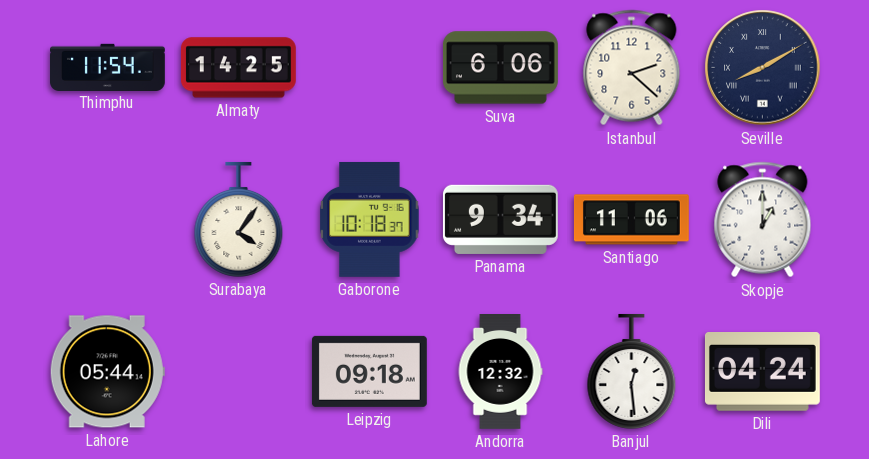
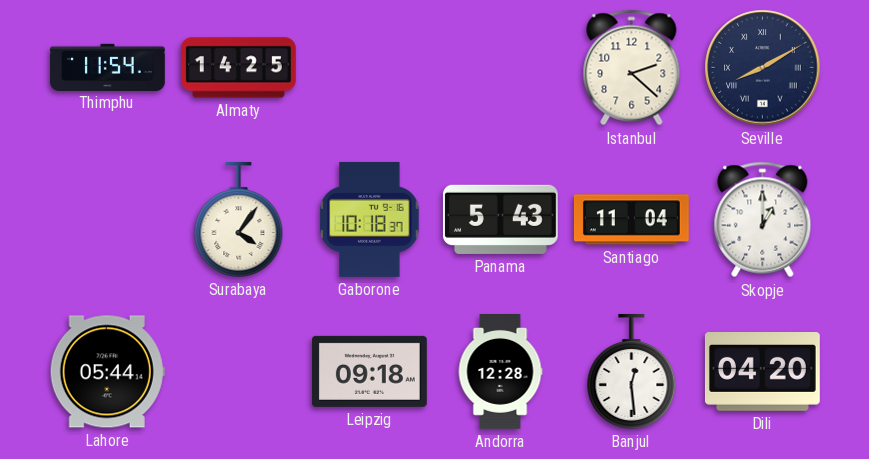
Suva: 6:06 -> none (500, 68)
Panama: 9:34 -> 5:43 (500, 219)
Santiago: 11:06 -> 11:04 (631, 220)
Andorra: 12:32 -> 12:28 (500, 372)
Dili: 04:24 -> 04:20 (762, 372)
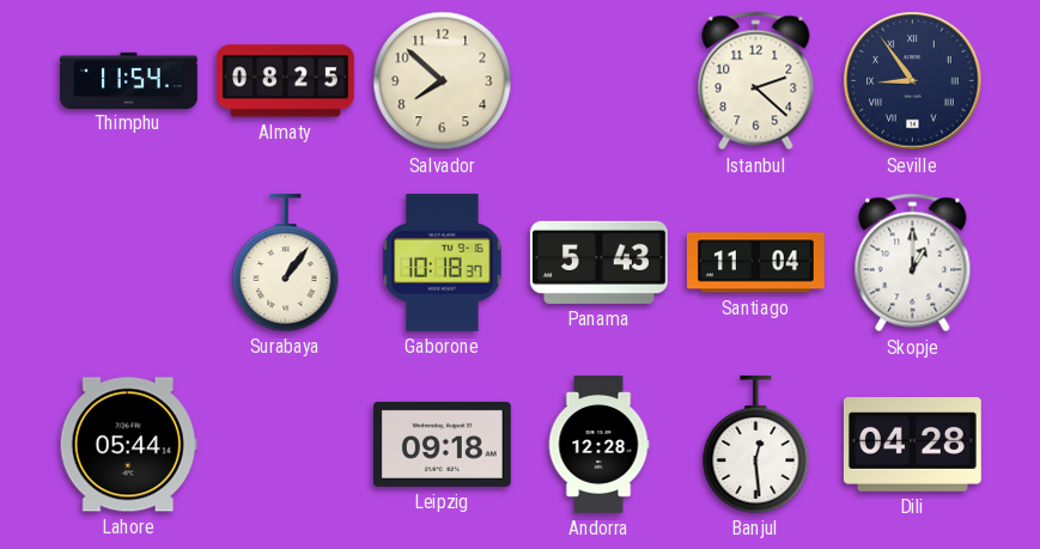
Almaty: 14:25 -> 08:25 (285, 81)
Salvador: none -> 7:52 (443, 81)
Seville: 8:10 -> 8:54 (913, 81)
Surabaya: 4:06 -> 1:06 (286, 262)
Dili: 04:20 -> 04:28 (912, 445)
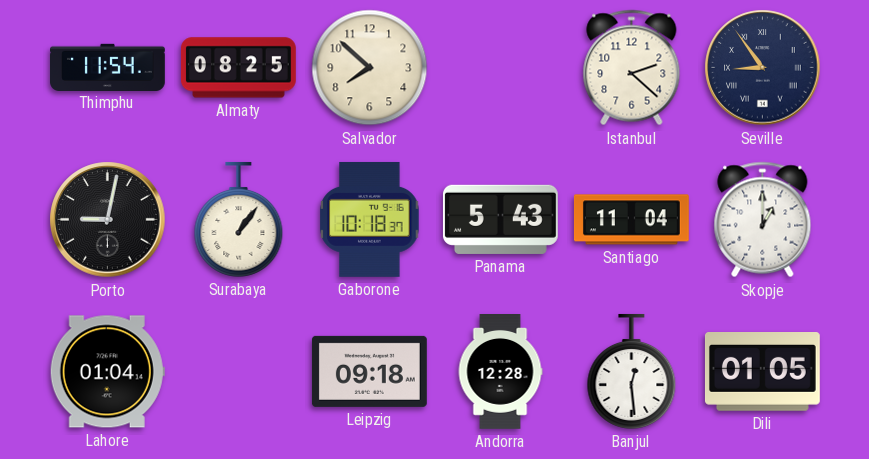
Porto: none -> 9:02 (108, 220)
Lahore: 05:44 -> 01:04 (107, 372)
Dili: 04:28 -> 01:05 (762, 372)
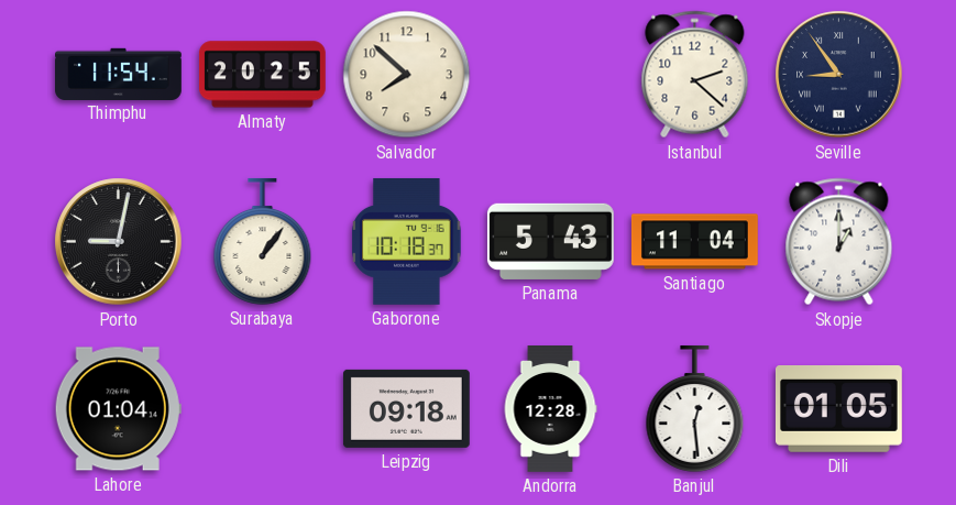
Almaty: 08:25 -> 20:25 (262, 75)
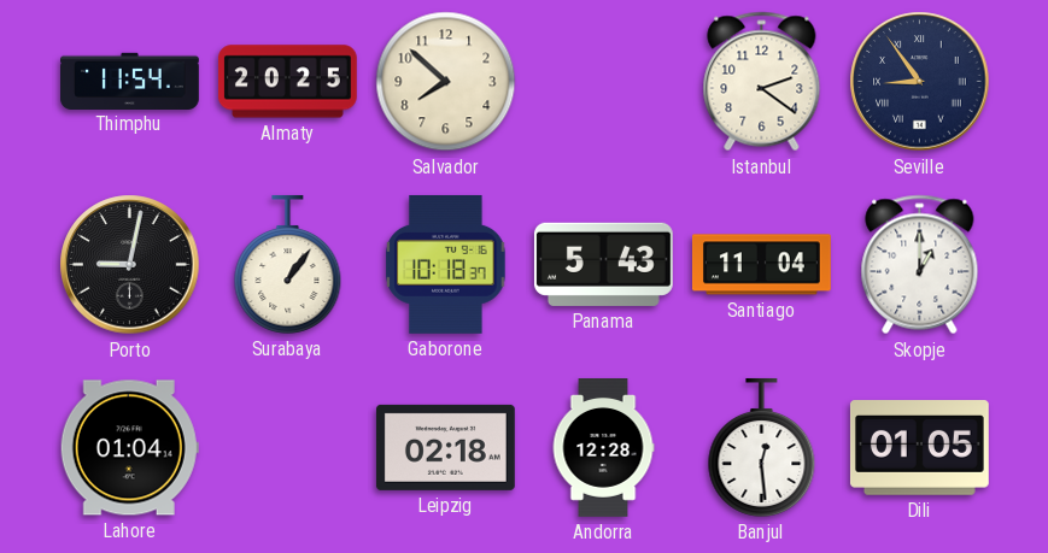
Istanbul: 2:22 -> 2:21 (762, 82)
Leipzig: 09:18 -> 02:18 (445, 447)
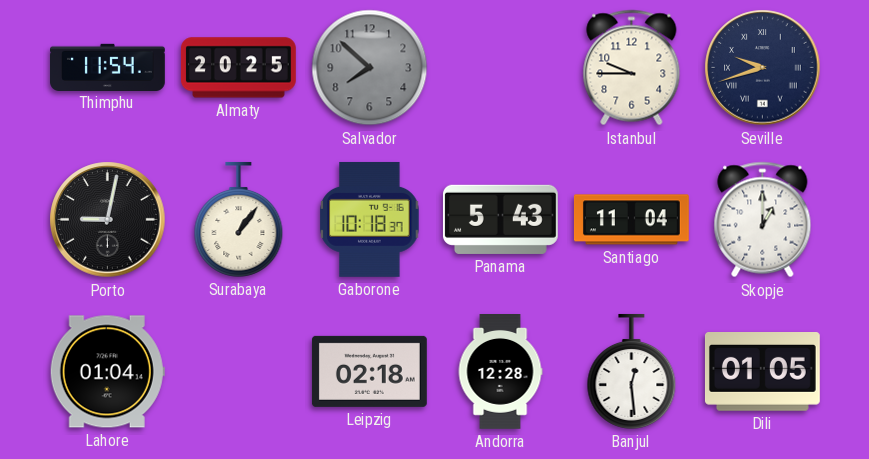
Salvador dial: cream -> grey (370, 68)
Istanbul: 2:21 -> 9:45 (632, 68)
Seville: 8:54 -> 9:42 (763, 68)
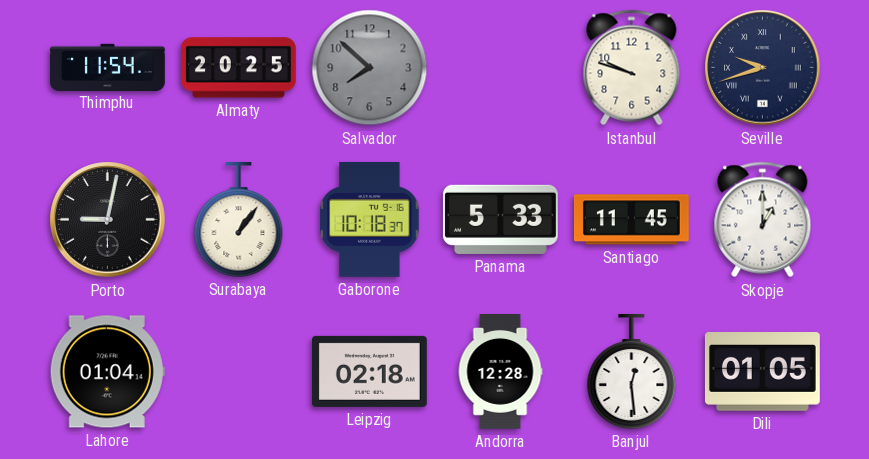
Istanbul: 9:45 -> 9:48 (632, 68)
Panama: 5:43 -> 5:33 (500, 219)
Santiago: 11:04 -> 11:45 (631, 220)
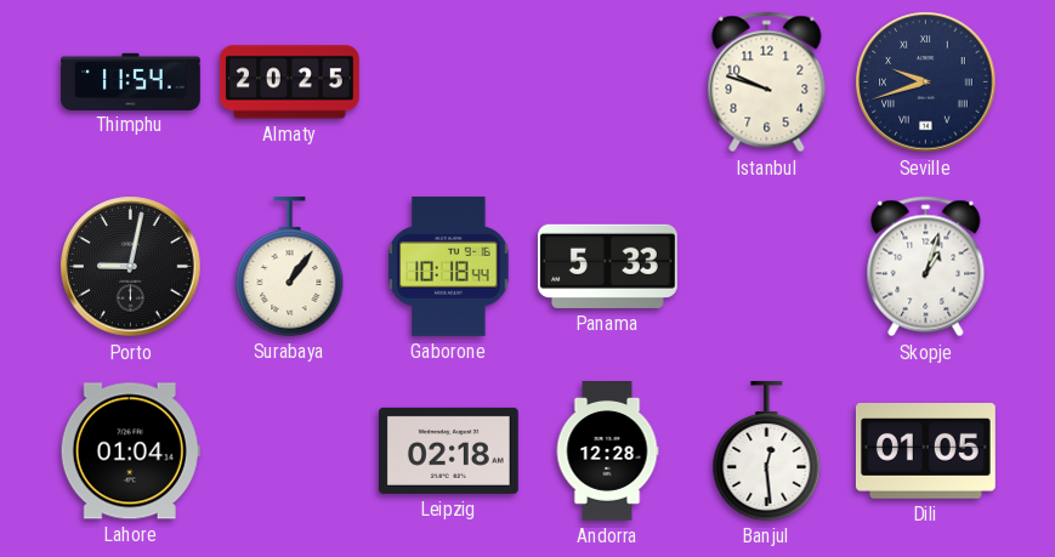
Salvador: 7:52 -> none (370, 68)
Gaborone: 10:18:37 -> 10:18:44 (449, 266)
Santiago: 11:45 -> none (631, 220)
Skopje: 1:00 -> 1:03 (926, 267)
